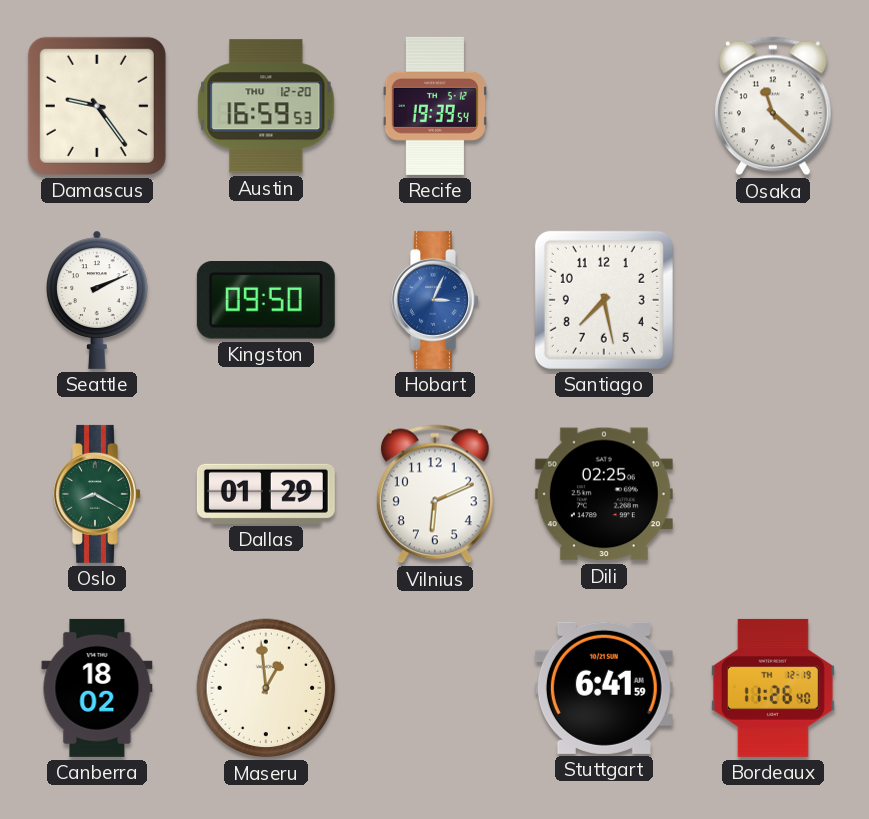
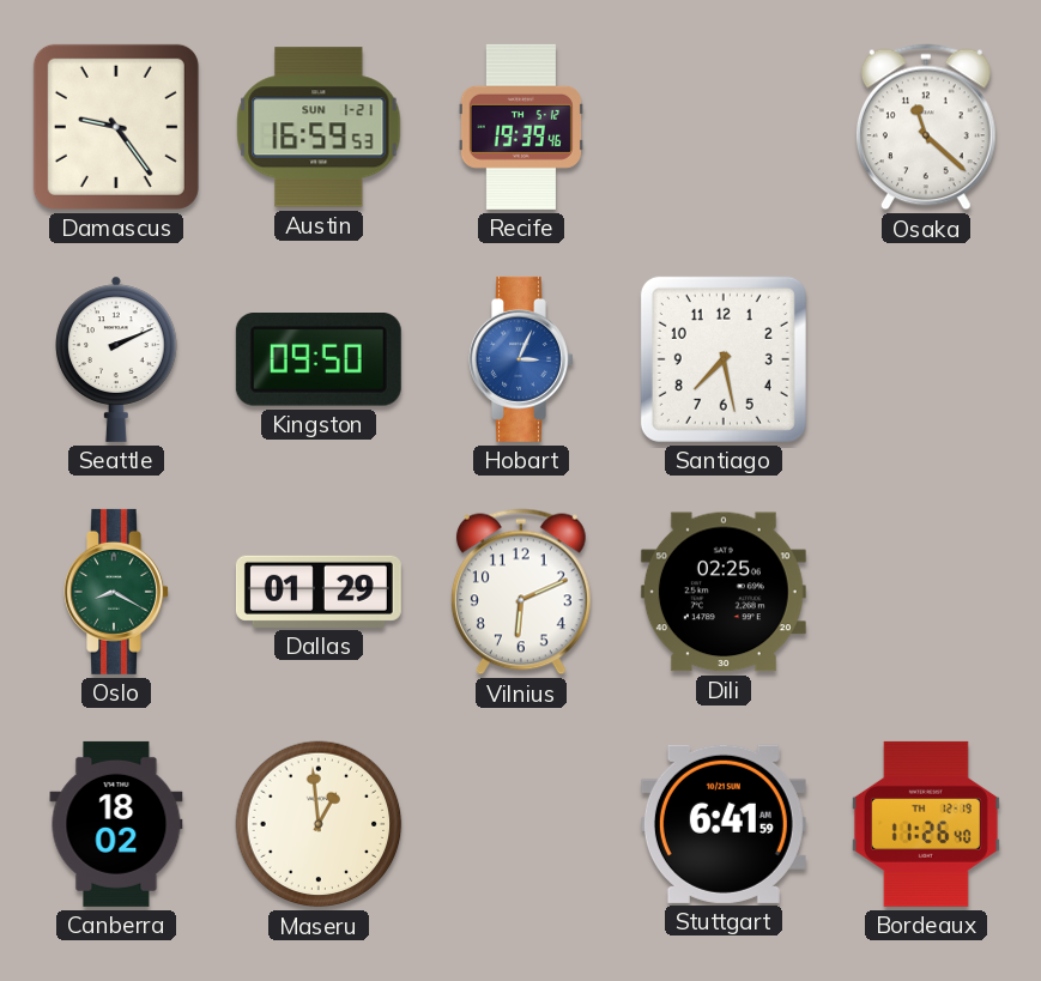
Austin date: THU 12-20 -> SUN 1-21 (319, 127)
Recife: 19:39:54 -> 19:39:46 (521, 127)
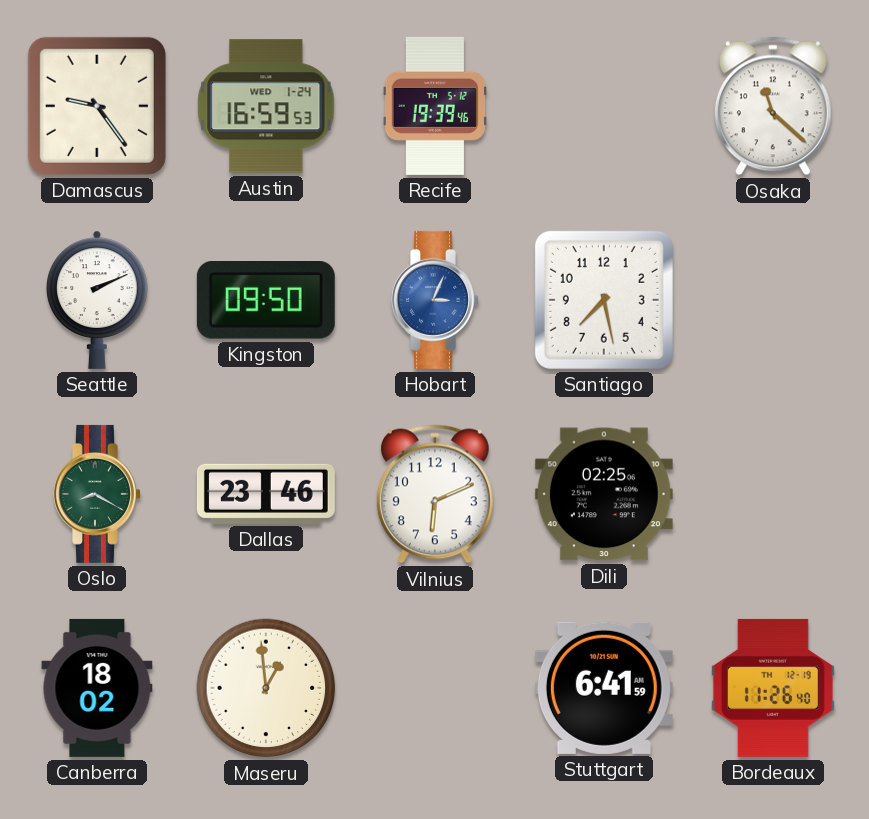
Austin date: SUN 1-21 -> WED 1-24 (266, 106)
Dallas: 01:29 -> 23:46 (266, 494)
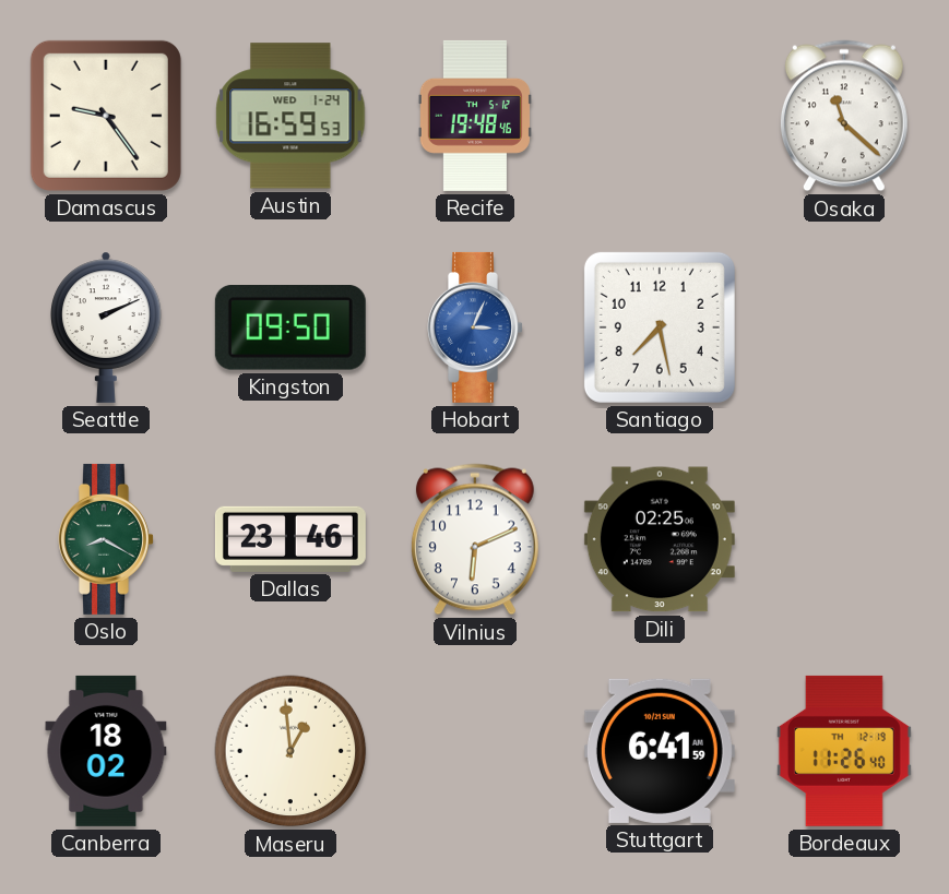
Recife: 19:39 -> 19:48 (475, 116)
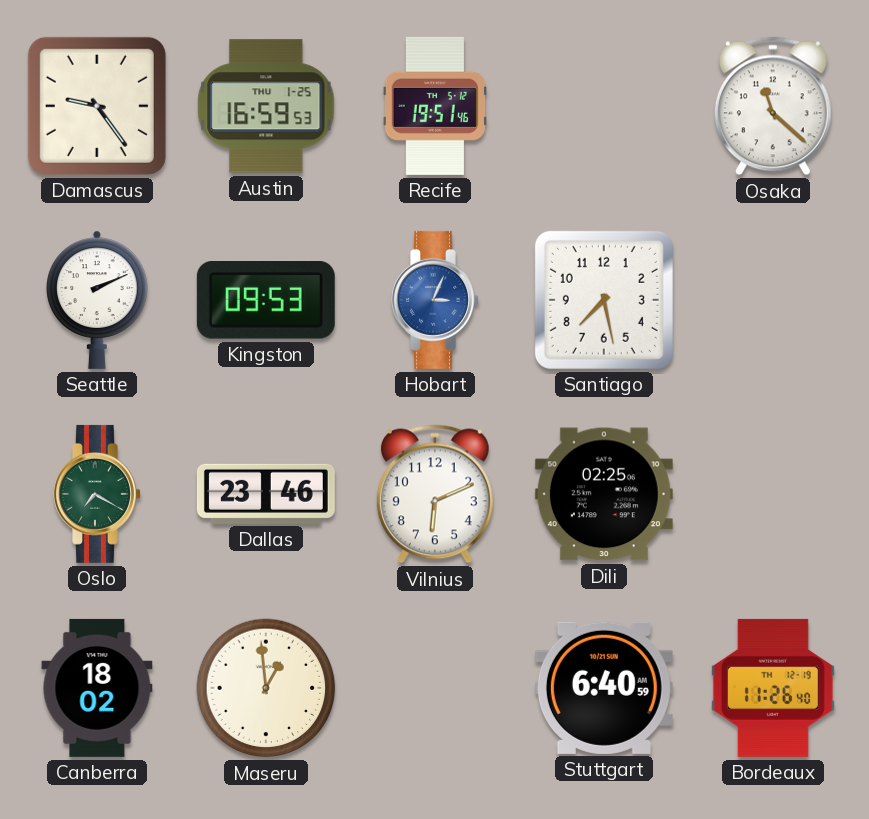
Austin date: WED 1-24 -> THU 1-25 (266, 106)
Recife: 19:48 -> 19:51 (435, 106)
Kingston: 09:50 -> 09:53 (266, 301)
Oslo: 8:20 -> 7:20 (98, 494)
Stuttgart: 6:41 -> 6:40 (604, 688)
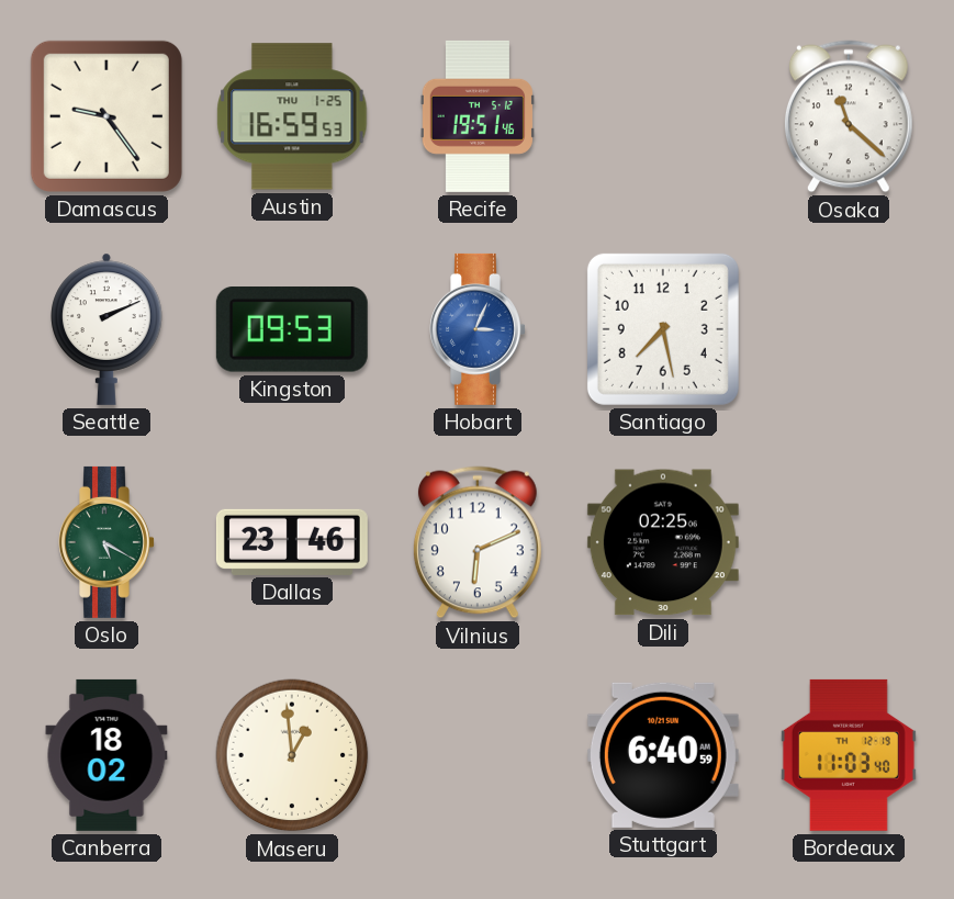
Oslo: 7:20 -> 5:20 (108, 542)
Bordeaux: 11:26 -> 11:03 (849, 755)
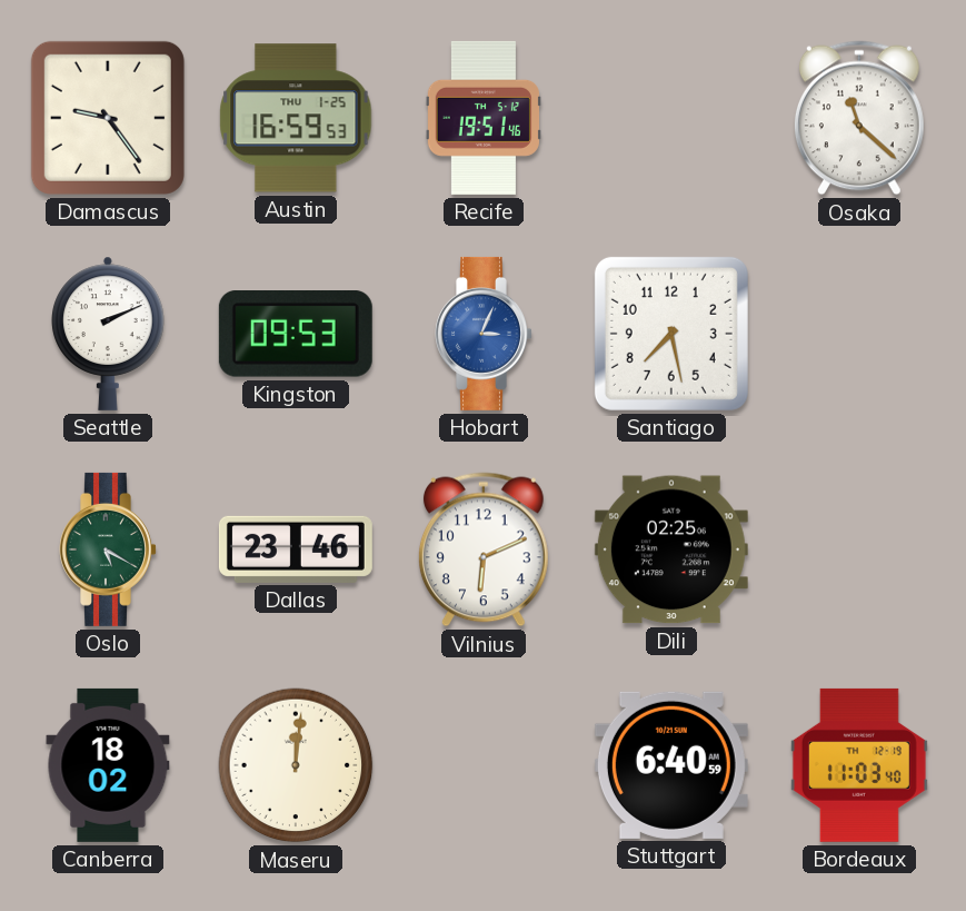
Maseru: 12:59 -> 12:01 (296, 765)
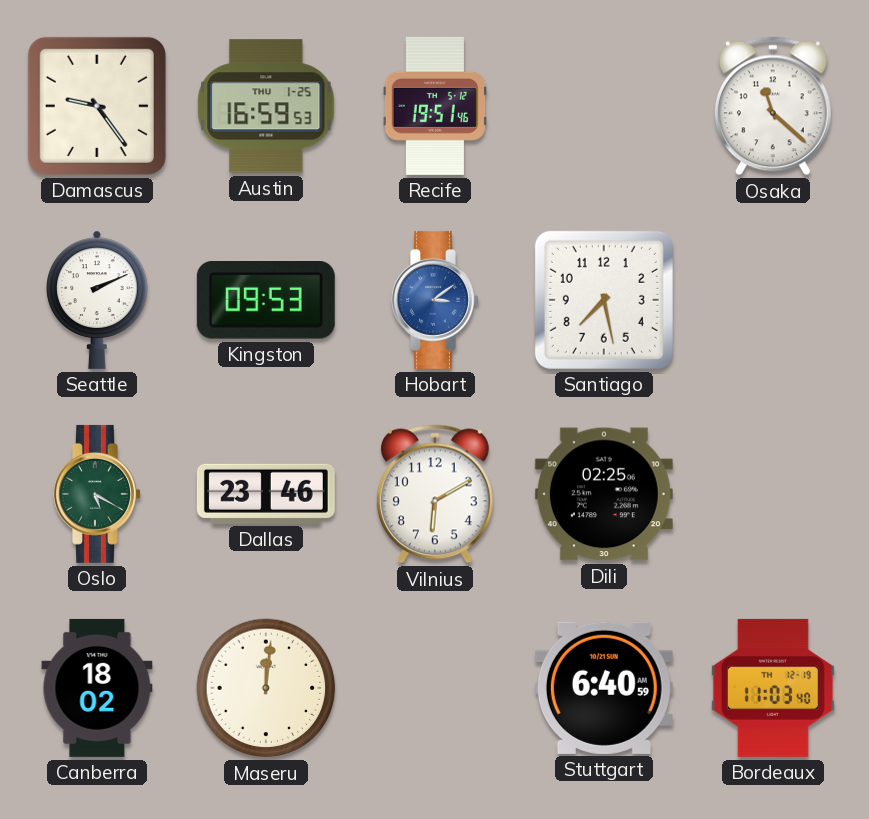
Hobart: 3:04 -> 3:09 (436, 300)
Vilnius: 6:11 -> 6:10 (435, 494)
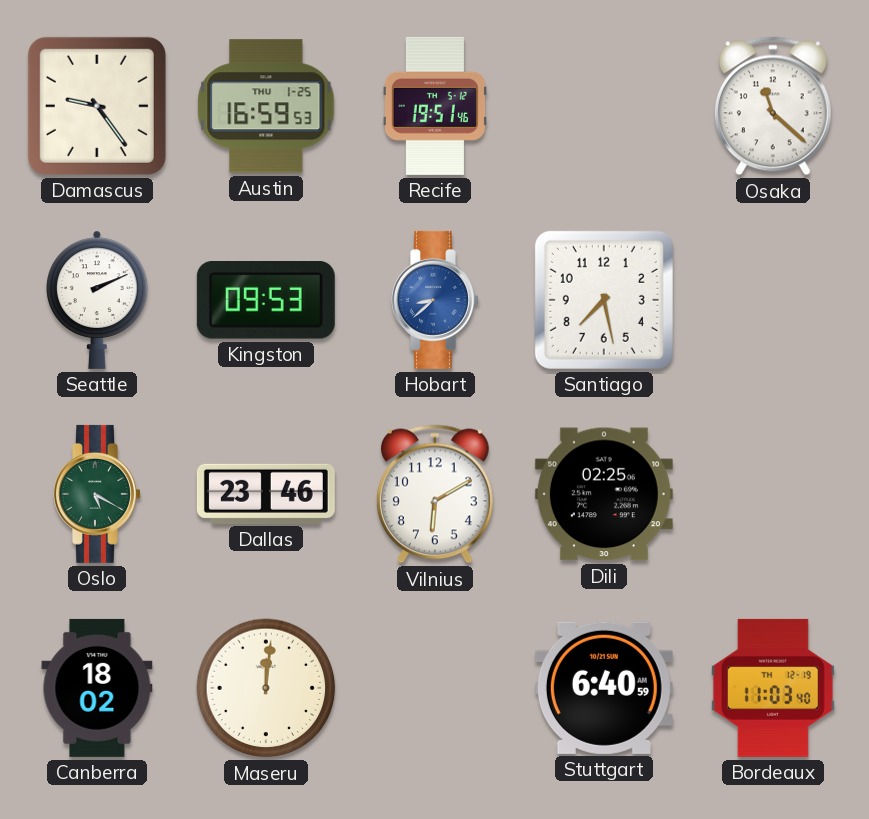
Hobart: 3:09 -> 8:38 (436, 300)
